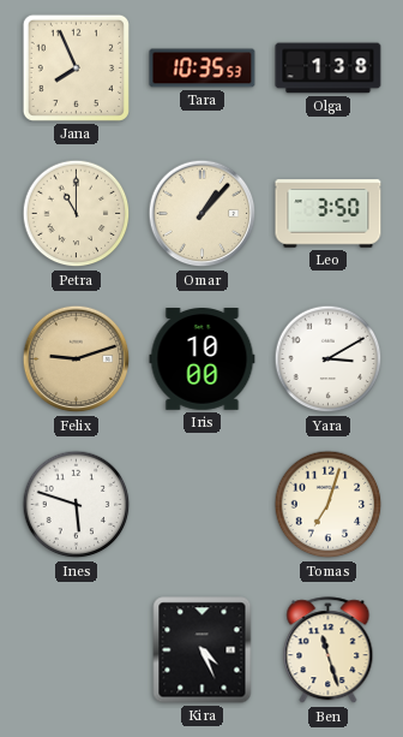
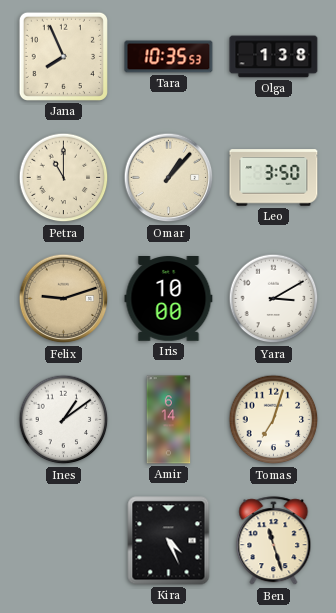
Ines: 5:48 -> 1:09 (64, 420)
Amir: none -> 6:14 (169, 420)
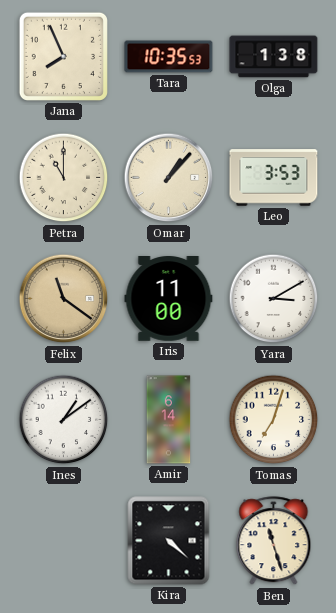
Leo: 3:50 -> 3:53 (274, 178)
Felix: 9:12 -> 11:21 (64, 299)
Iris: 10:00 -> 11:00 (169, 299)
Kira: 4:26 -> 4:22 (169, 541)
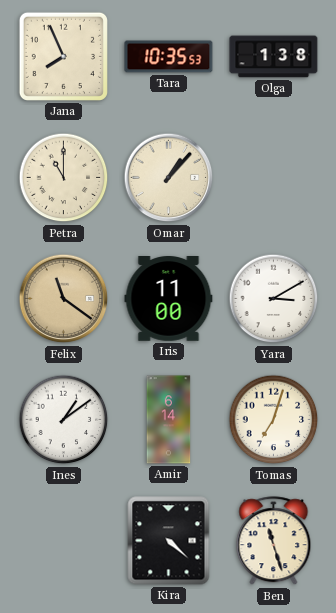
Leo: 3:53 -> none (274, 178)
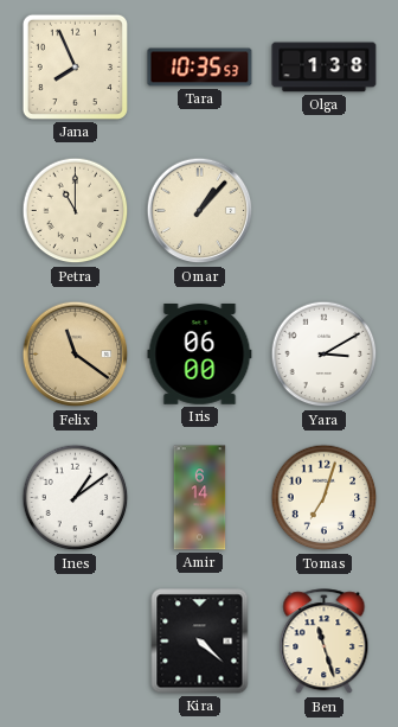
Iris: 11:00 -> 06:00 (200, 355)
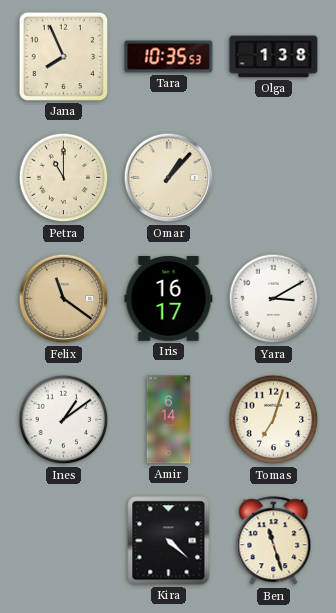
Iris: 06:00 -> 16:17 (169, 299)
